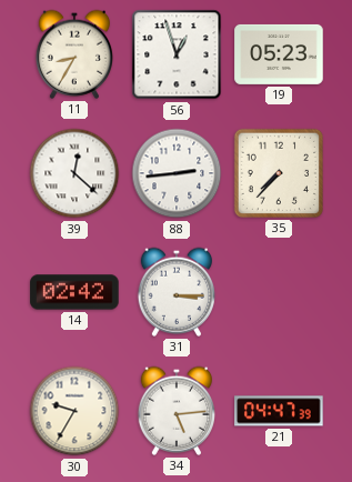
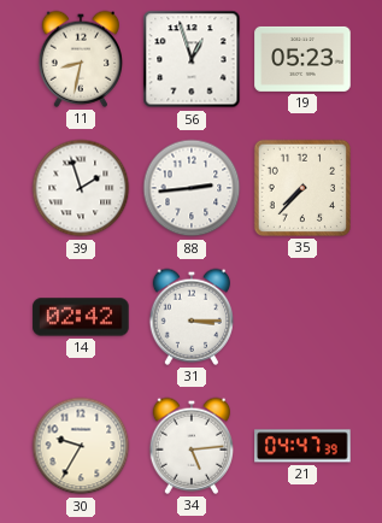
11: 8:35 -> 8:32 (80, 59)
39: 12:22 -> 1:57 (81, 188)
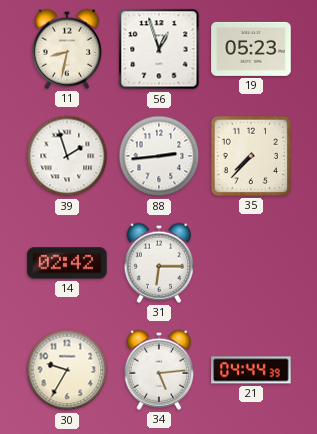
31: 3:15 -> 6:15 (158, 263)
21: 04:47 -> 04:44 (251, 370)
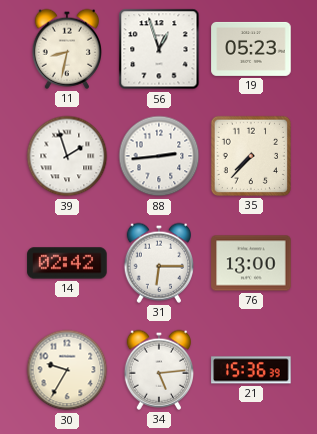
76: none -> 13:00 (251, 263)
21: 04:44 -> 15:36 (251, 370)
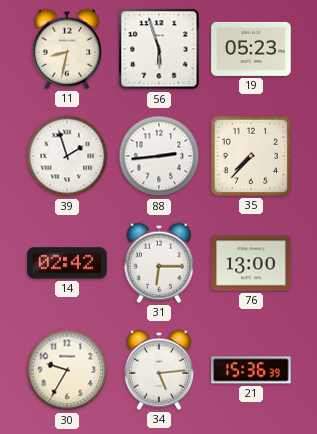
56: 12:57 -> 5:57 (159, 49)
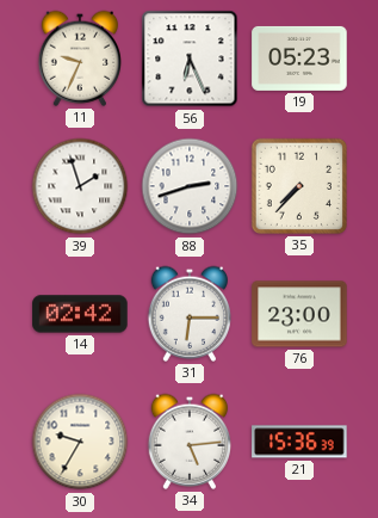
11: 8:32 -> 9:34 (79, 58)
56: 5:57 -> 6:26 (190, 58)
88: 2:44 -> 2:42 (190, 186)
76: 13:00 -> 23:00 (299, 314)
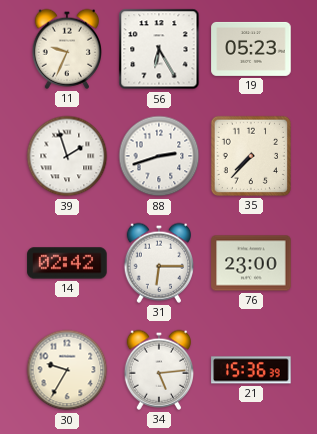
56: 6:26 -> 6:25 (159, 49)
